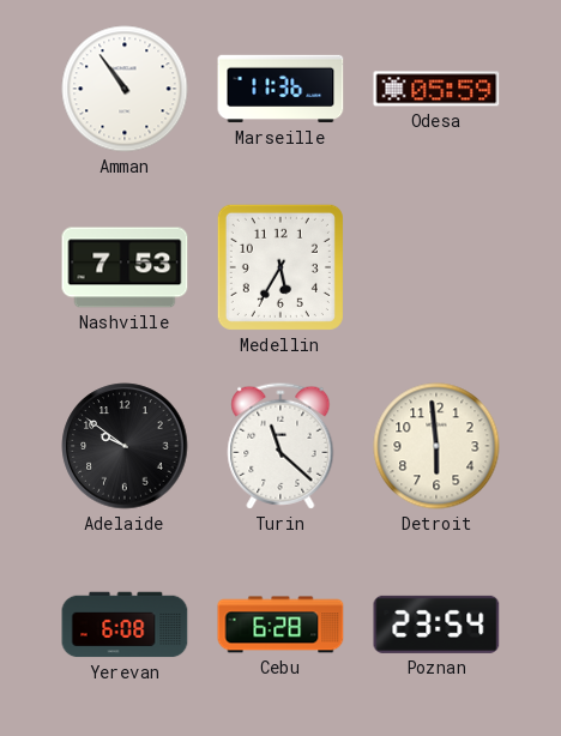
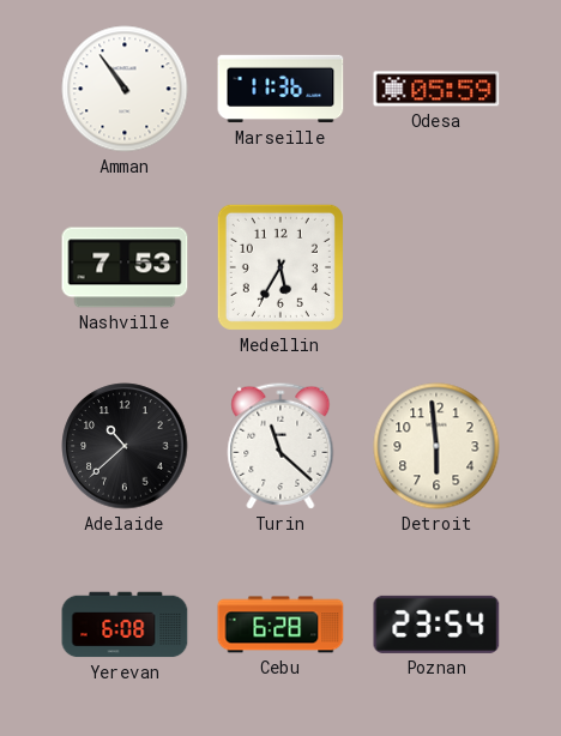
Adelaide: 9:51 -> 10:38 (125, 446)
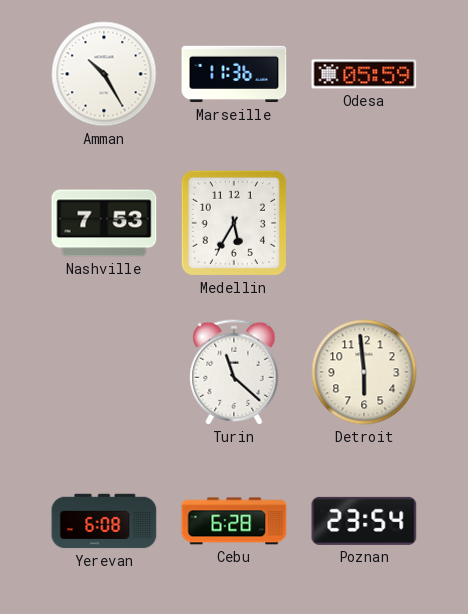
Amman: 10:54 -> 10:25 (104, 74)
Adelaide: 10:38 -> none (125, 446)
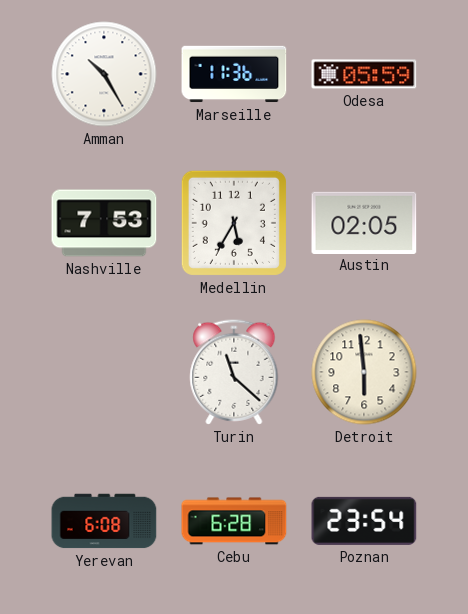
Austin: none -> 02:05 (364, 222)
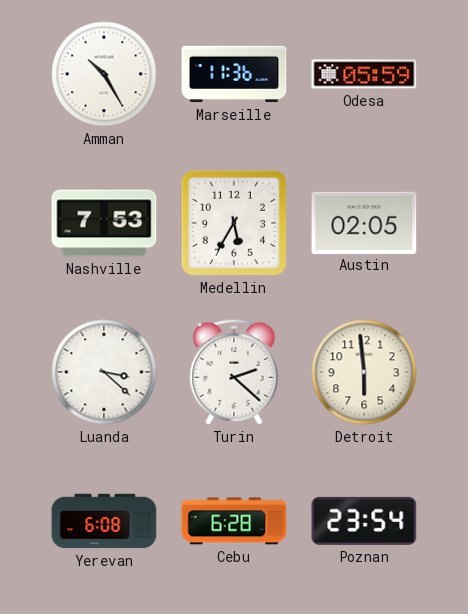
Luanda: none -> 3:22 (104, 372)
Turin: 11:22 -> 2:22 (234, 372)
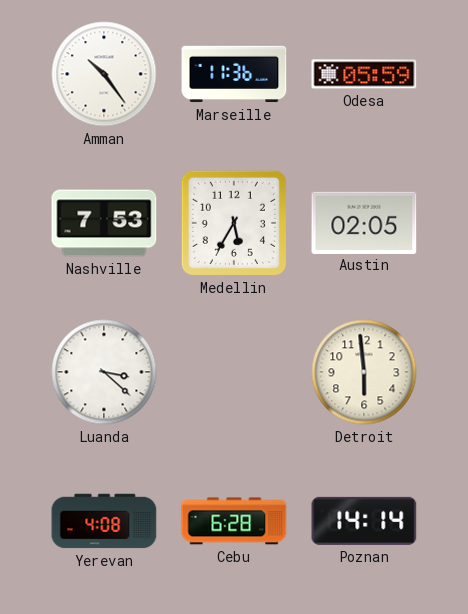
Amman: 10:25 -> 10:24 (104, 74)
Turin: 2:22 -> none (234, 372)
Yerevan: 6:08 -> 4:08 (104, 521)
Poznan: 23:54 -> 14:14 (364, 521)
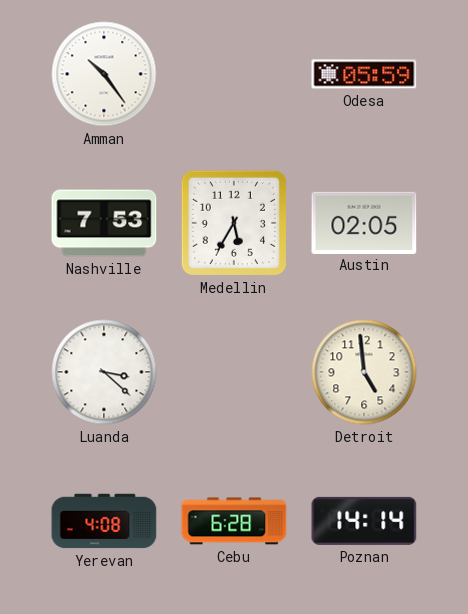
Marseille: 11:36 -> none (234, 74)
Detroit: 5:59 -> 4:59 (364, 372)
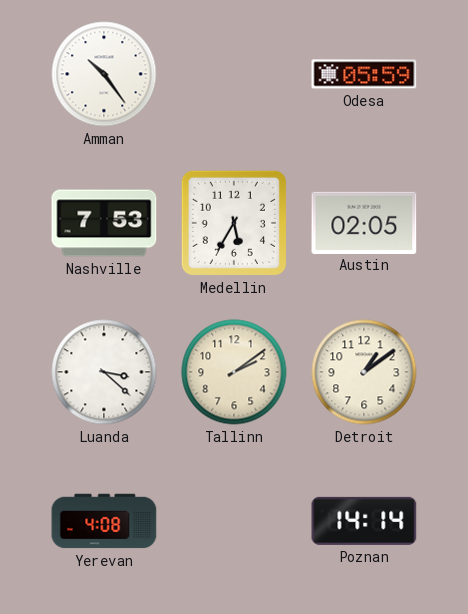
Tallinn: none -> 2:09 (234, 372)
Detroit: 4:59 -> 1:09 (364, 372)
Cebu: 6:28 -> none (234, 521)
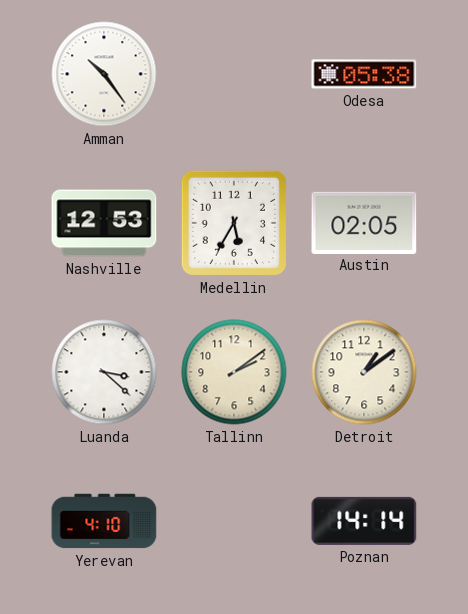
Odesa: 05:59 -> 05:38 (364, 74)
Nashville: 7:53 -> 12:53 (104, 223)
Yerevan: 4:08 -> 4:10 (104, 521)
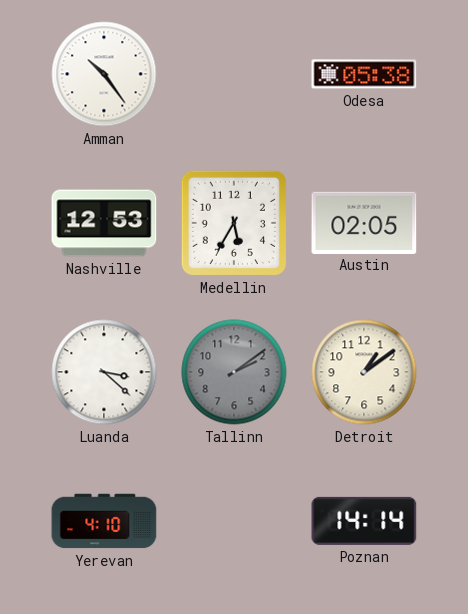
Tallinn dial: cream -> grey (234, 372)
